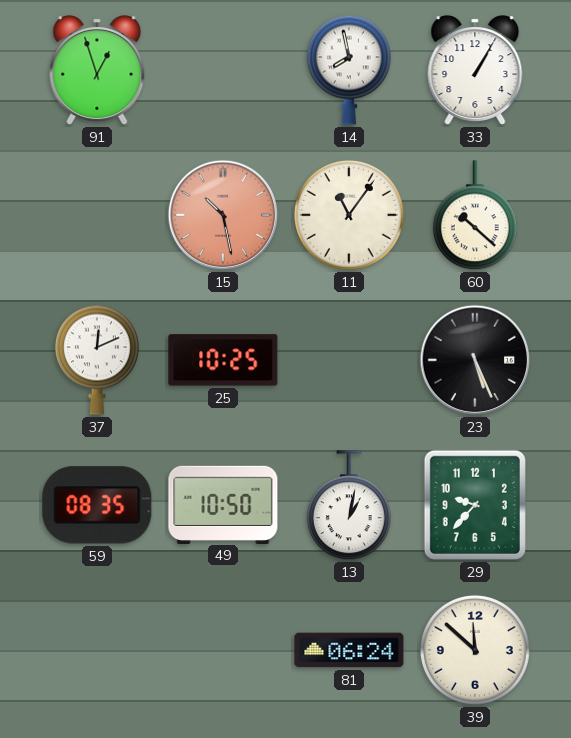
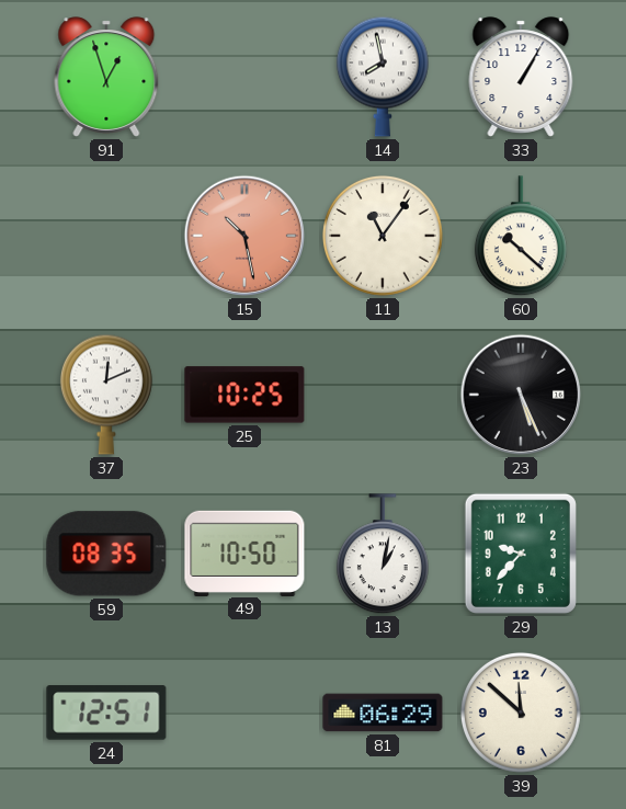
24: none -> 12:51 (106, 713)
81: 06:24 -> 06:29 (383, 713)
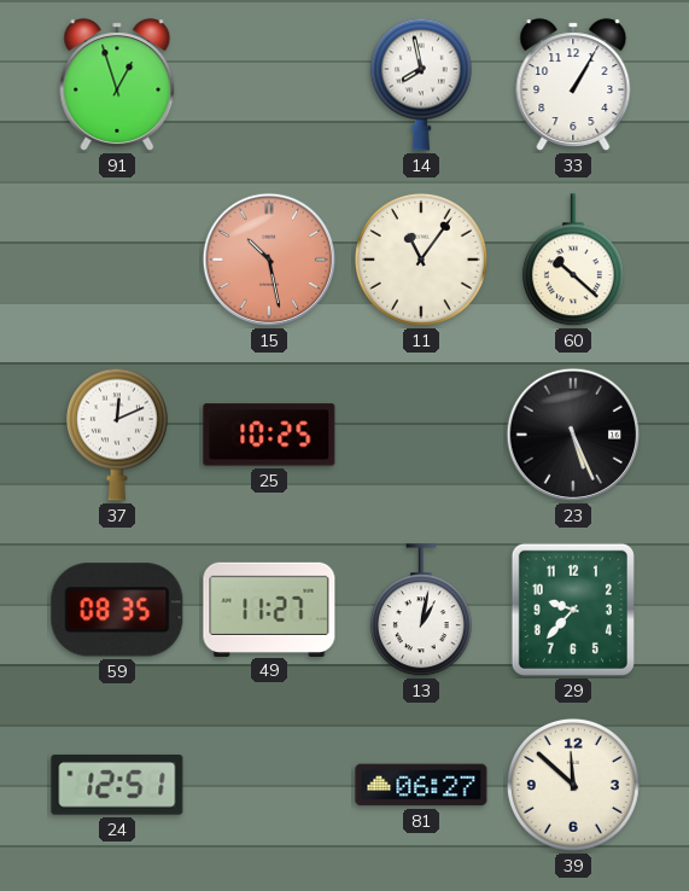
49: 10:50 -> 11:27 (269, 608)
81: 06:29 -> 06:27 (421, 785)
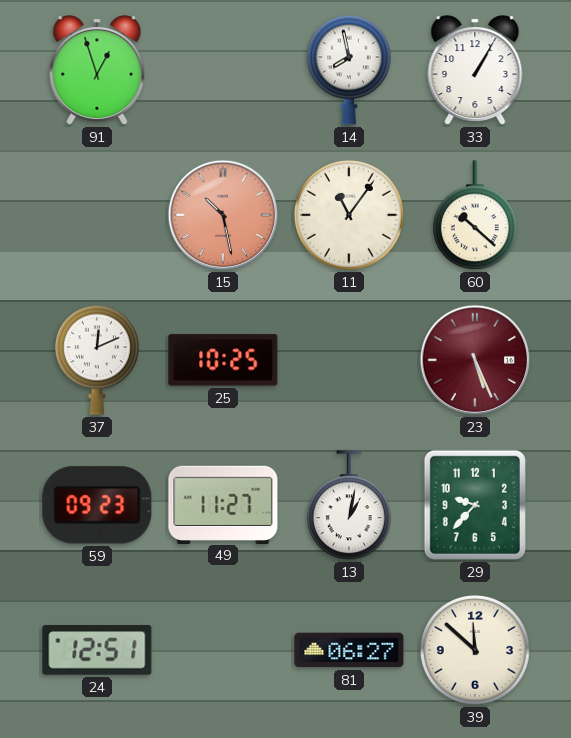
23 dial: black -> burgundy (475, 360)
59: 08:35 -> 09:23 (97, 505)
